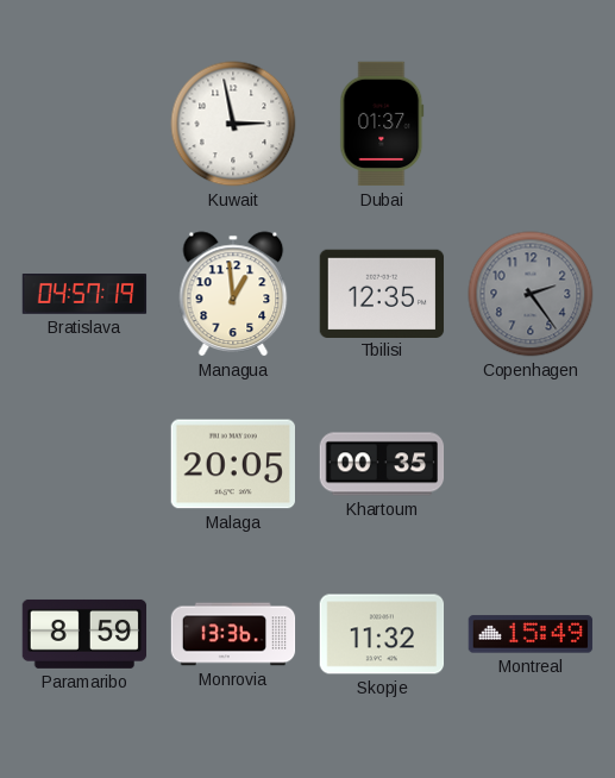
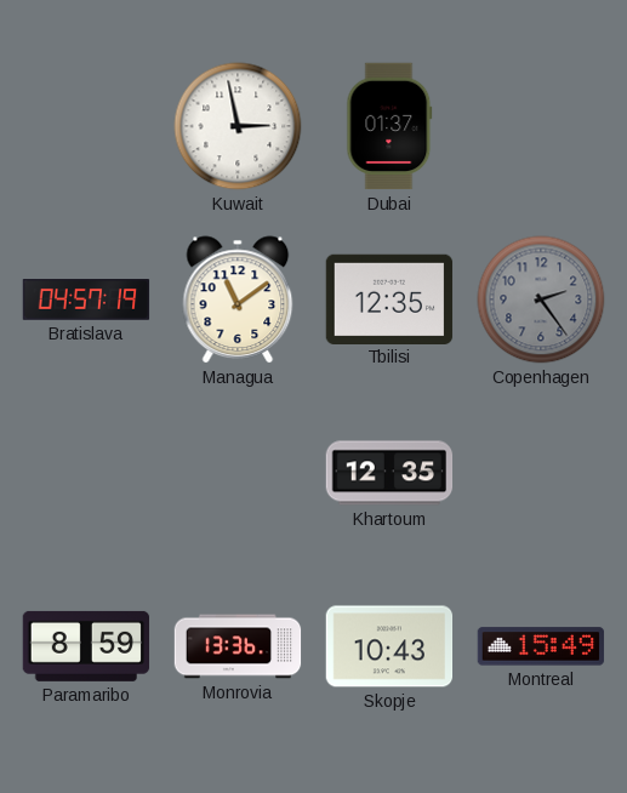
Managua: 12:59 -> 11:09 (238, 299)
Malaga: 20:05 -> none (232, 464)
Khartoum: 00:35 -> 12:35 (389, 473)
Skopje: 11:32 -> 10:43 (389, 646)
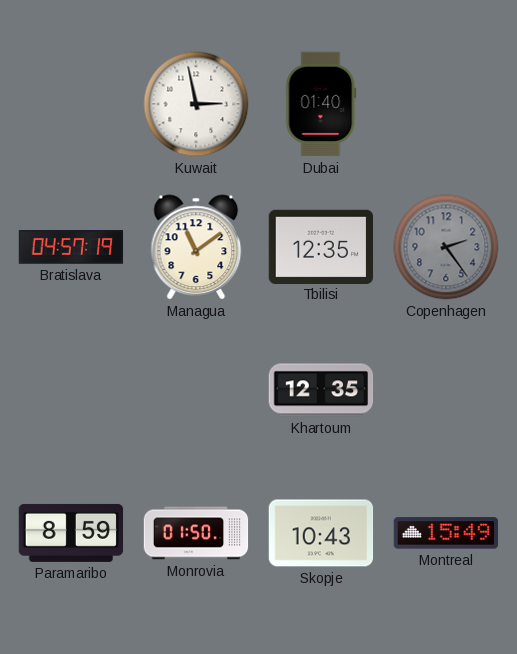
Dubai: 01:37 -> 01:40 (321, 104)
Monrovia: 13:36 -> 01:50 (196, 533)
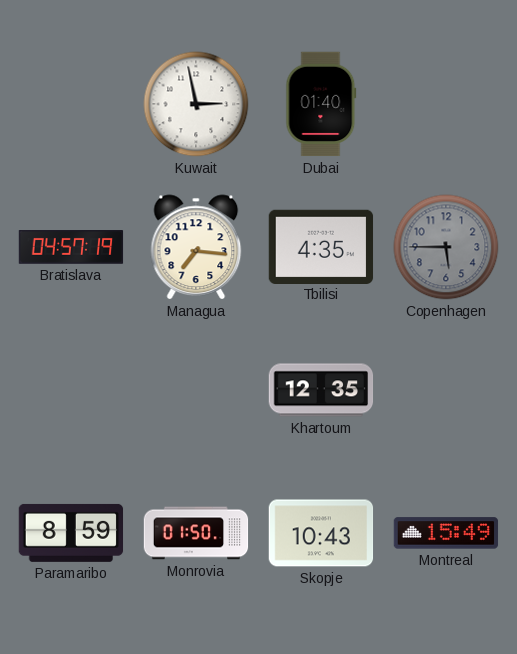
Managua: 11:09 -> 7:16 (196, 247)
Tbilisi: 12:35 -> 4:35 (321, 246)
Copenhagen: 2:24 -> 5:45 (446, 247)
